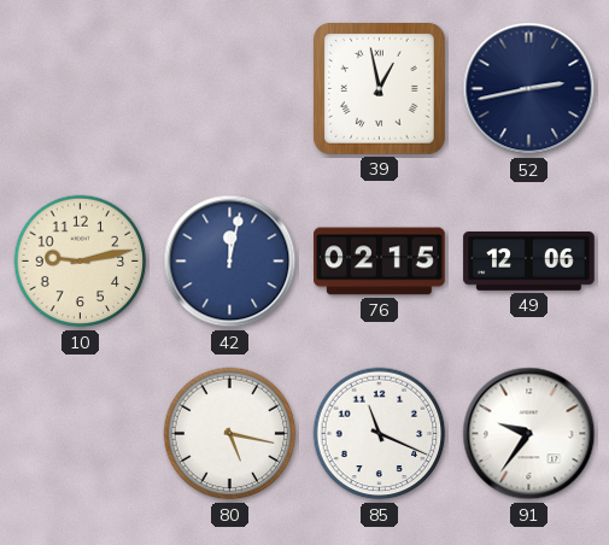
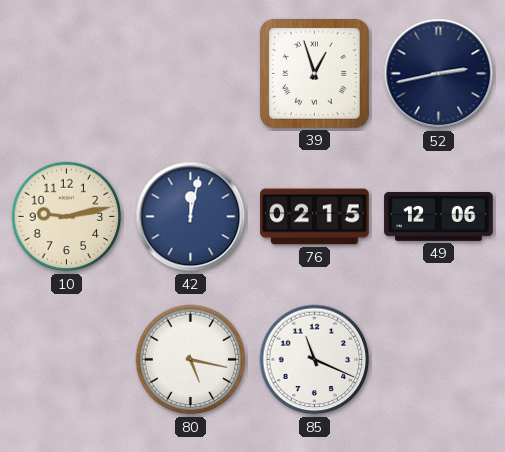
39: 12:58 -> 12:57 (314, 73)
91: 9:36 -> none (529, 434)
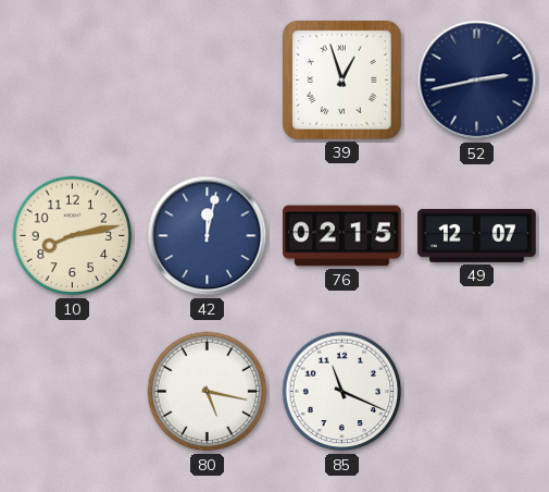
10: 9:13 -> 8:13 (73, 236)
49: 12:06 -> 12:07 (477, 235)
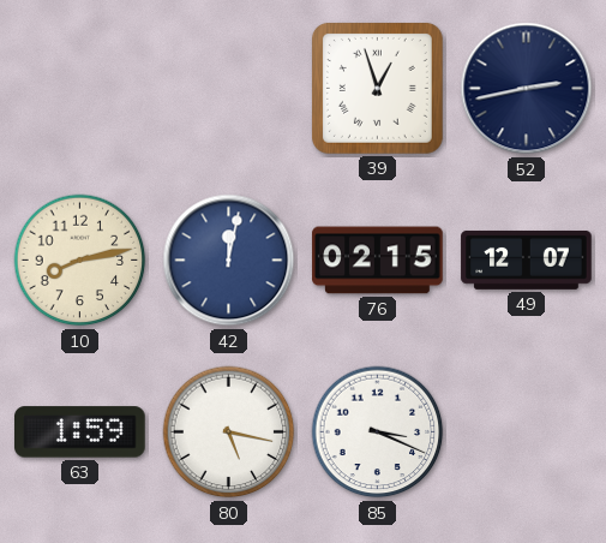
63: none -> 1:59 (80, 432)
85: 11:19 -> 3:19 (378, 432)
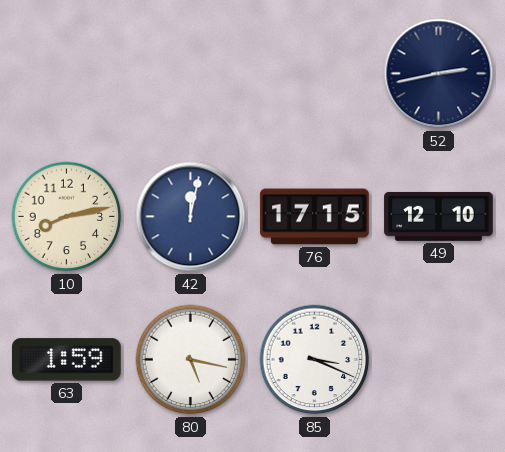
39: 12:57 -> none (377, 88)
76: 02:15 -> 17:15 (315, 217)
49: 12:07 -> 12:10 (439, 216)
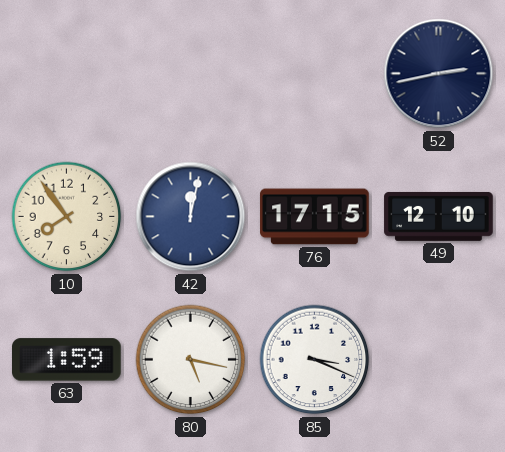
10: 8:13 -> 7:54 (67, 217)
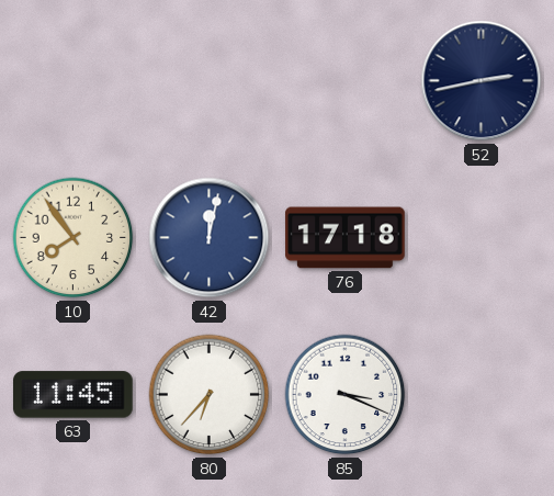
76: 17:15 -> 17:18 (346, 238)
49: 12:10 -> none (439, 216)
63: 1:59 -> 11:45 (74, 395)
80: 5:17 -> 6:37 (210, 395)
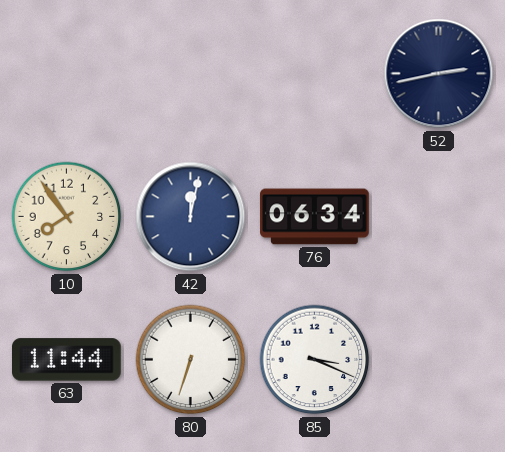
76: 17:18 -> 06:34 (315, 217)
63: 11:45 -> 11:44 (67, 360)
80: 6:37 -> 6:33 (191, 360)
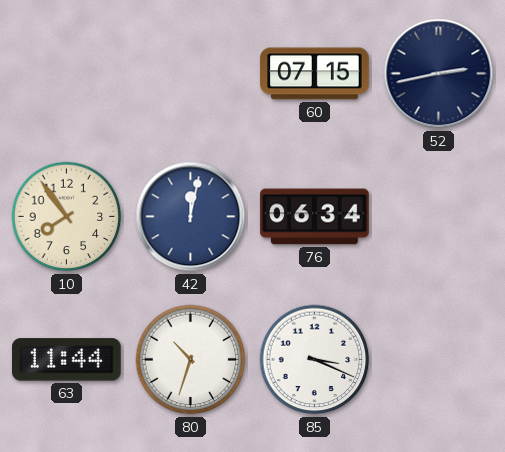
60: none -> 07:15 (315, 74)
80: 6:33 -> 10:33 (191, 360)
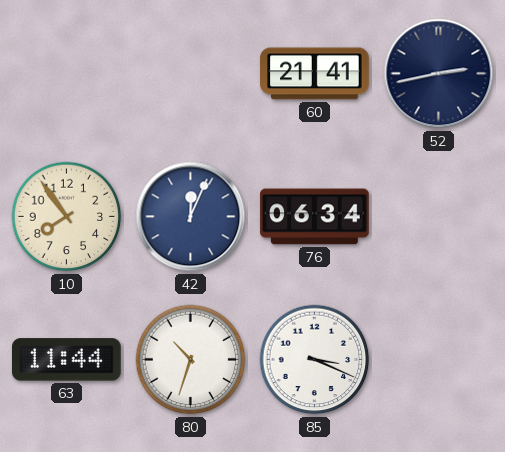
60: 07:15 -> 21:41 (315, 74)
42: 12:02 -> 12:04 (191, 217)
